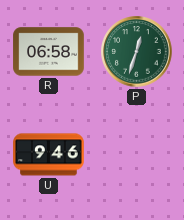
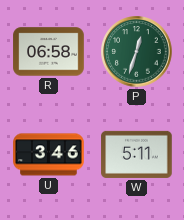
U: 9:46 -> 3:46 (49, 155)
W: none -> 5:11 (137, 154)
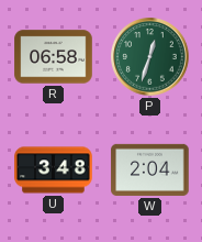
U: 3:46 -> 3:48 (54, 170)
W: 5:11 -> 2:04 (150, 169)
